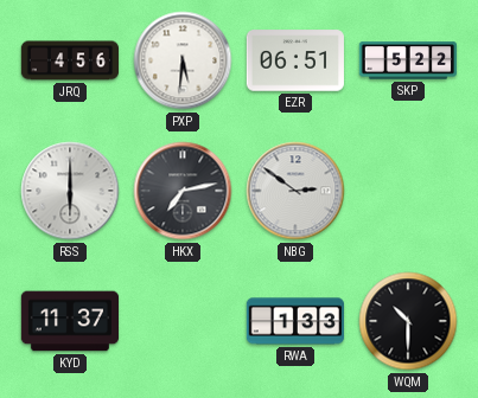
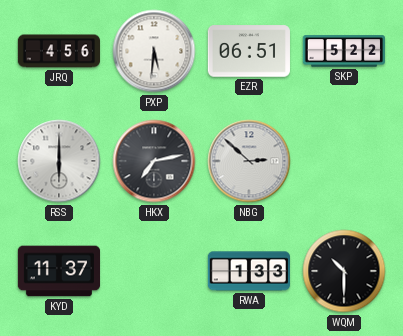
NBG: 2:51 -> 2:52 (249, 161)
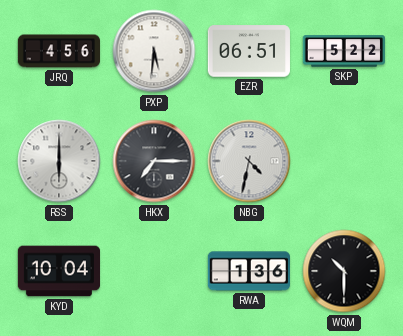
HKX: 7:13 -> 7:15 (154, 161)
NBG: 2:52 -> 4:32 (249, 161)
KYD: 11:37 -> 10:04 (58, 271)
RWA: 1:33 -> 1:36 (248, 271)
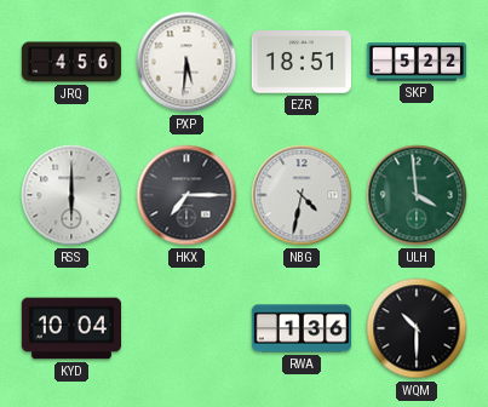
EZR: 06:51 -> 18:51 (302, 62)
ULH: none -> 3:59 (417, 195)
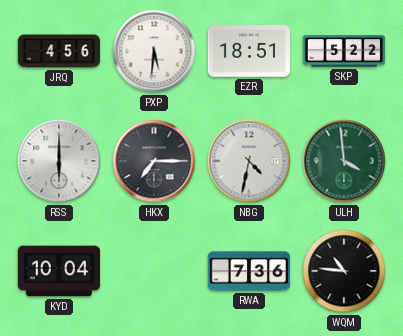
RWA: 1:36 -> 7:36 (248, 271)
WQM: 10:30 -> 10:46 (344, 271)
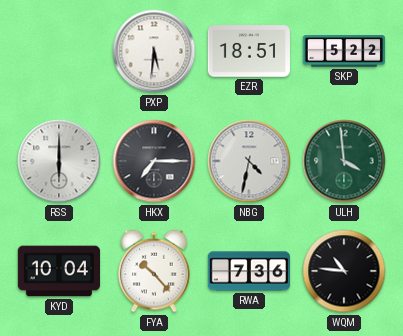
JRQ: 4:56 -> none (58, 51)
FYA: none -> 10:23 (154, 271)
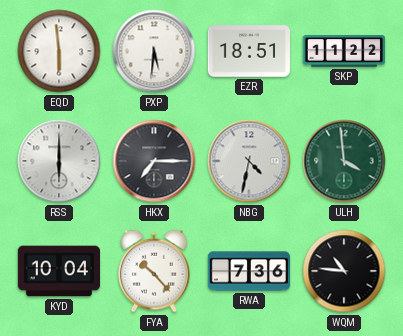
EQD: none -> 5:59 (59, 51)
SKP: 5:22 -> 11:22 (344, 51)
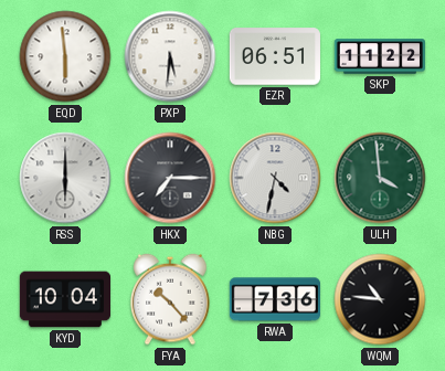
EZR: 18:51 -> 06:51 (275, 56)
